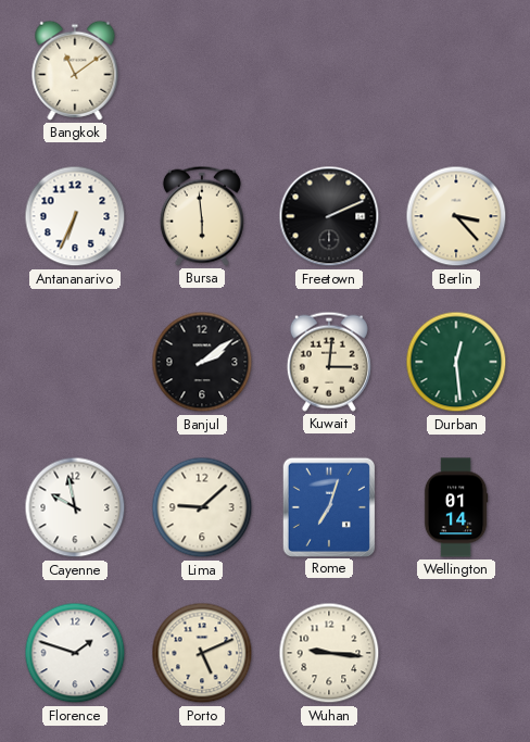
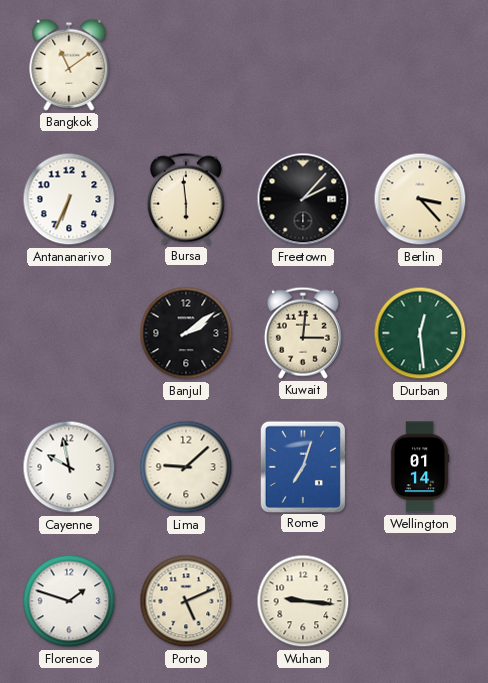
Freetown: 2:11 -> 2:07 (303, 199)
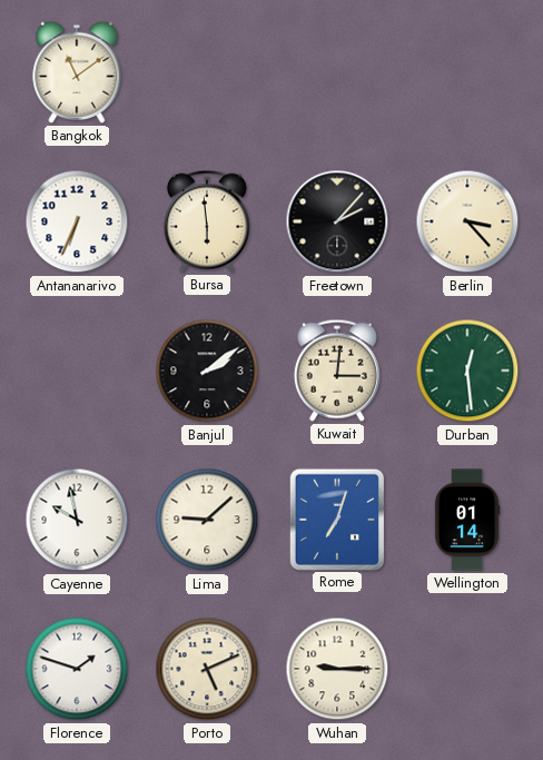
Wuhan: 9:16 -> 9:15 (337, 669)
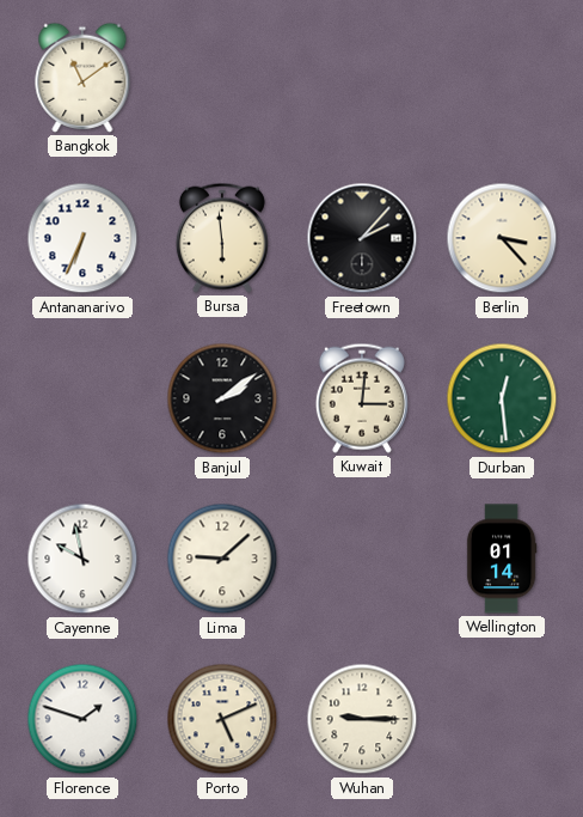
Rome: 7:03 -> none (336, 519)
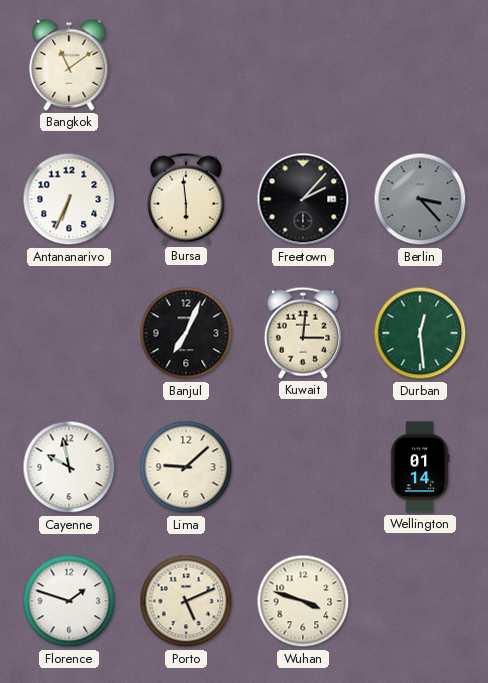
Berlin dial: cream -> grey (420, 199)
Banjul: 2:09 -> 7:04 (186, 333)
Wuhan: 9:15 -> 3:48 (303, 601)
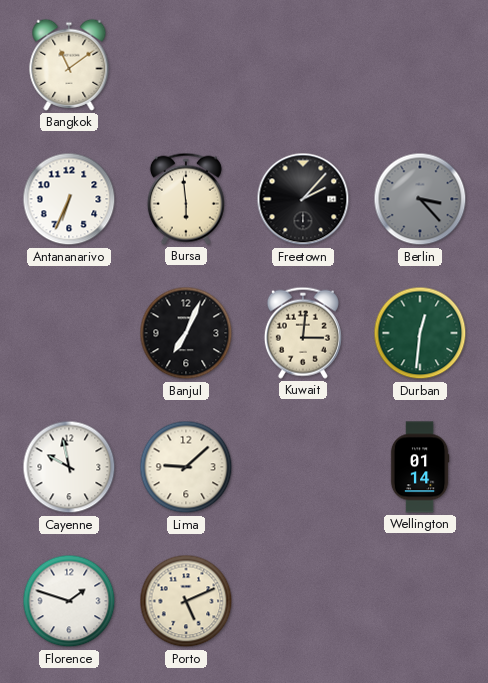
Durban: 12:29 -> 12:31 (420, 333)
Wuhan: 3:48 -> none (303, 601)
